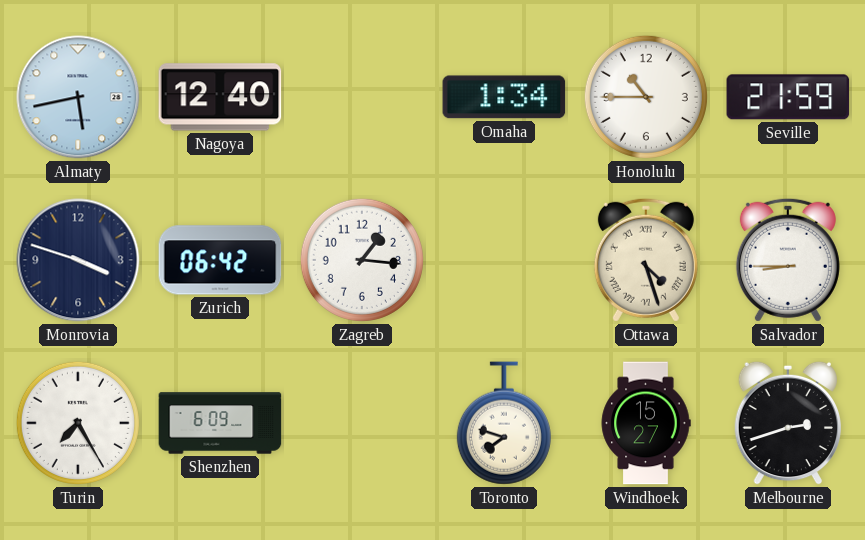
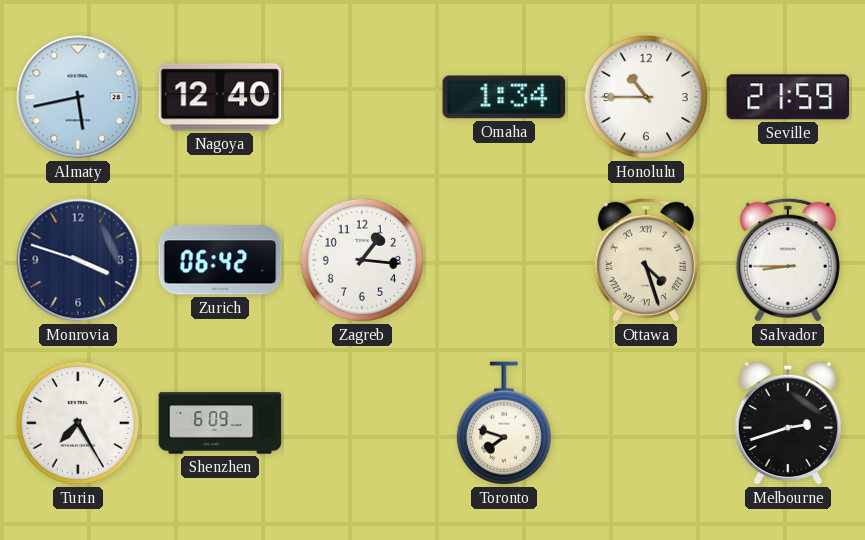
Windhoek: 15:27 -> none (646, 423)
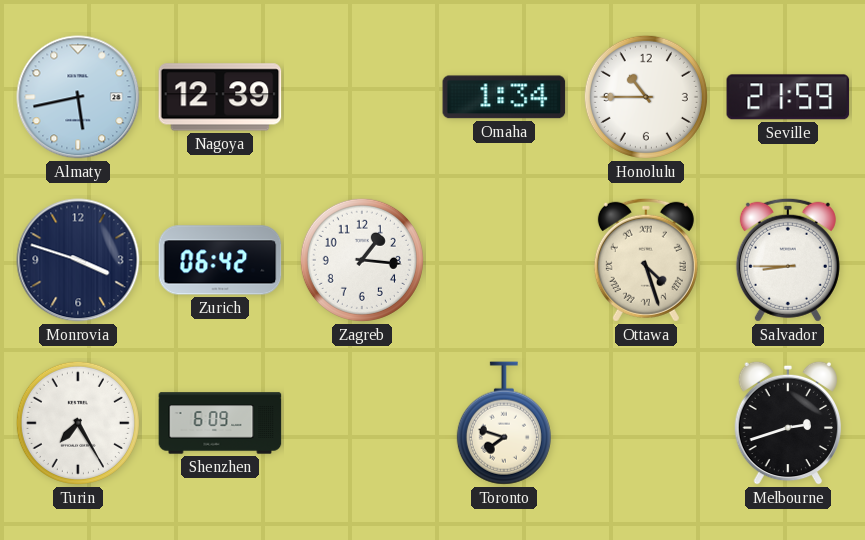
Nagoya: 12:40 -> 12:39 (220, 97)
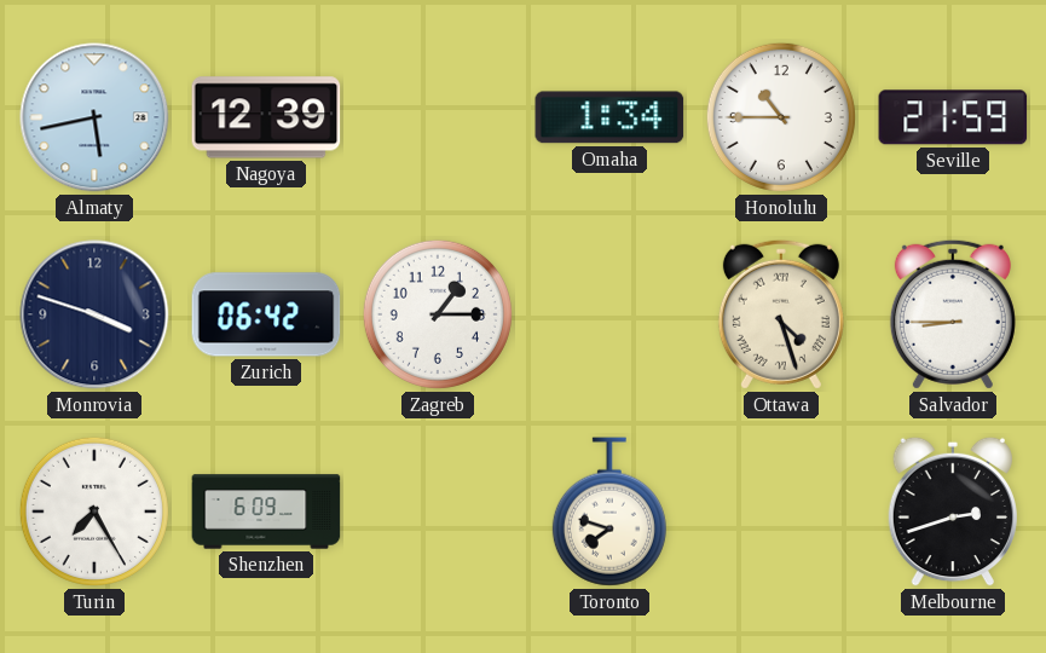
Zagreb: 1:16 -> 1:15 (438, 314)
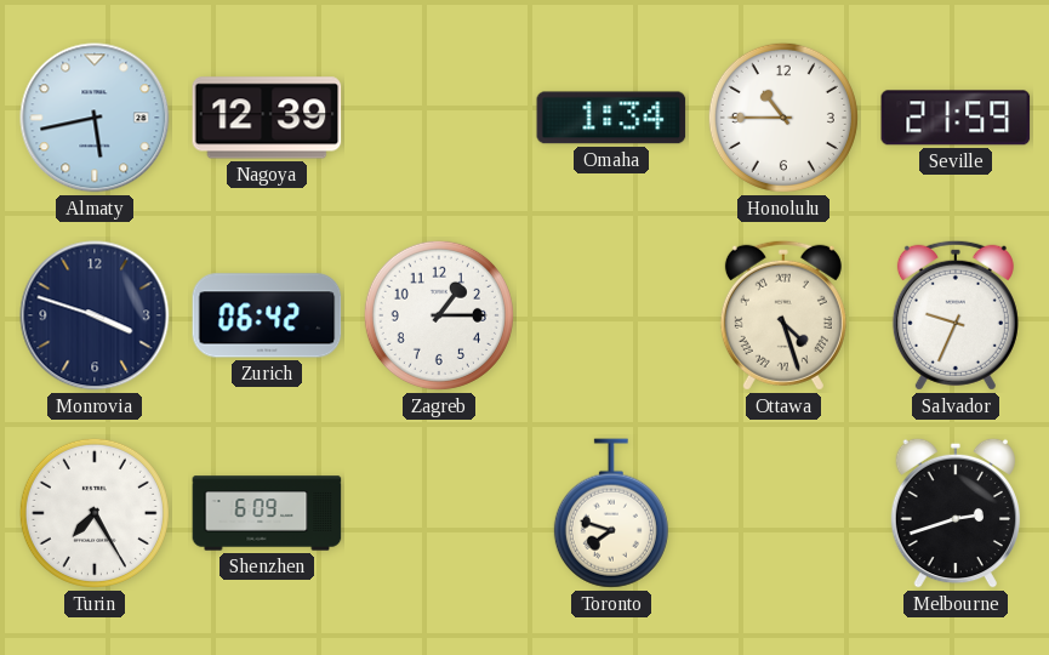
Salvador: 8:45 -> 9:34 (956, 315)
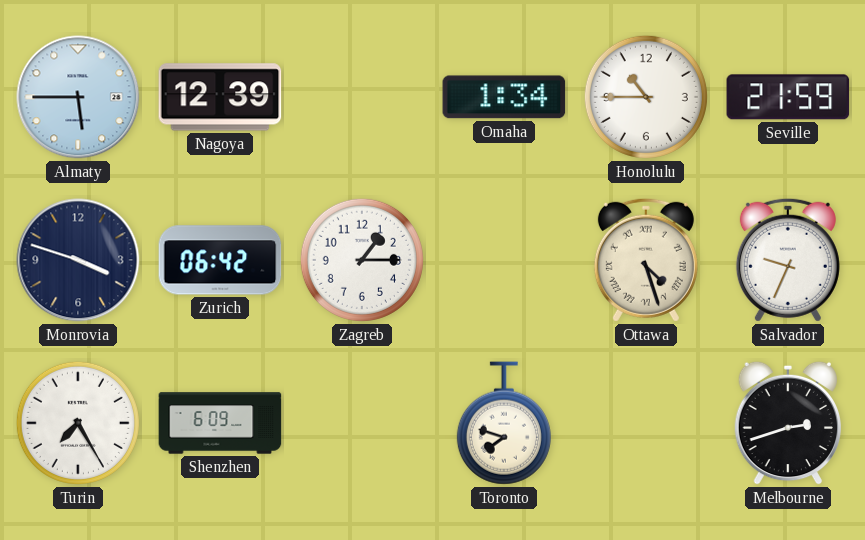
Almaty: 5:43 -> 5:45 (78, 97)
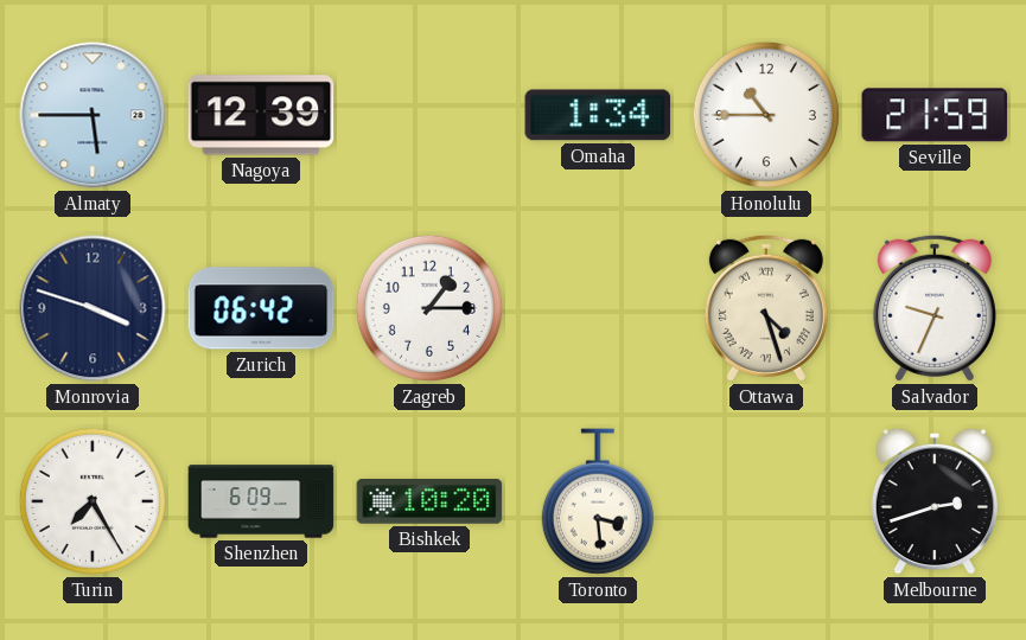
Bishkek: none -> 10:20 (429, 503)
Toronto: 7:48 -> 3:29 (598, 501)
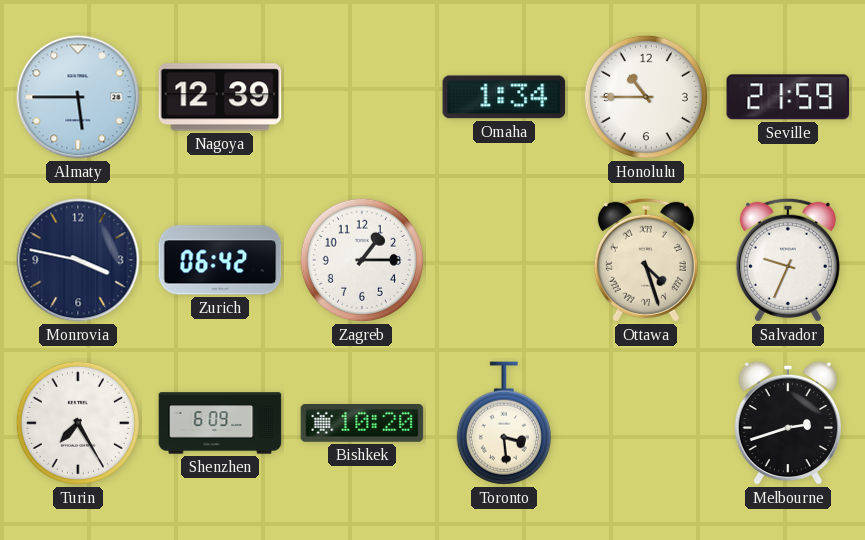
Monrovia: 3:48 -> 3:47 (78, 260)
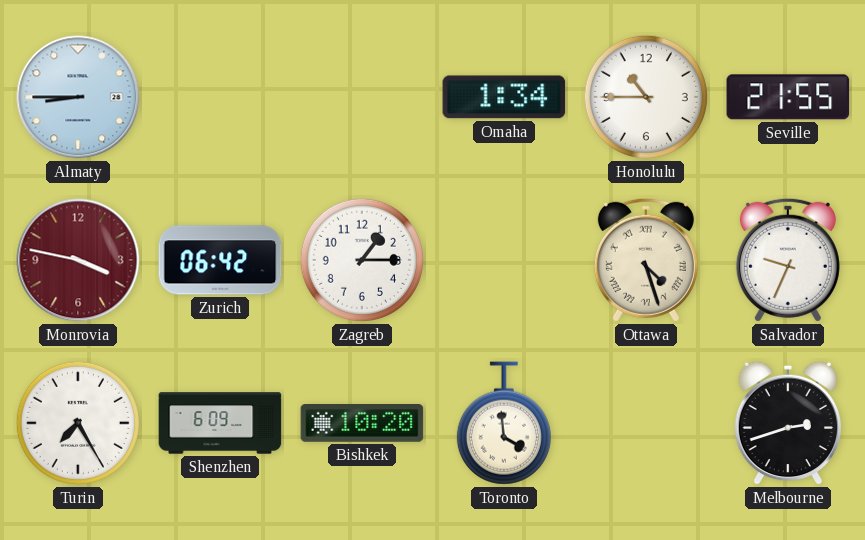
Almaty: 5:45 -> 8:45 (78, 97)
Nagoya: 12:39 -> none (220, 97)
Seville: 21:59 -> 21:55 (788, 97)
Monrovia dial: navy -> burgundy (78, 260)
Toronto: 3:29 -> 3:59 (504, 423)
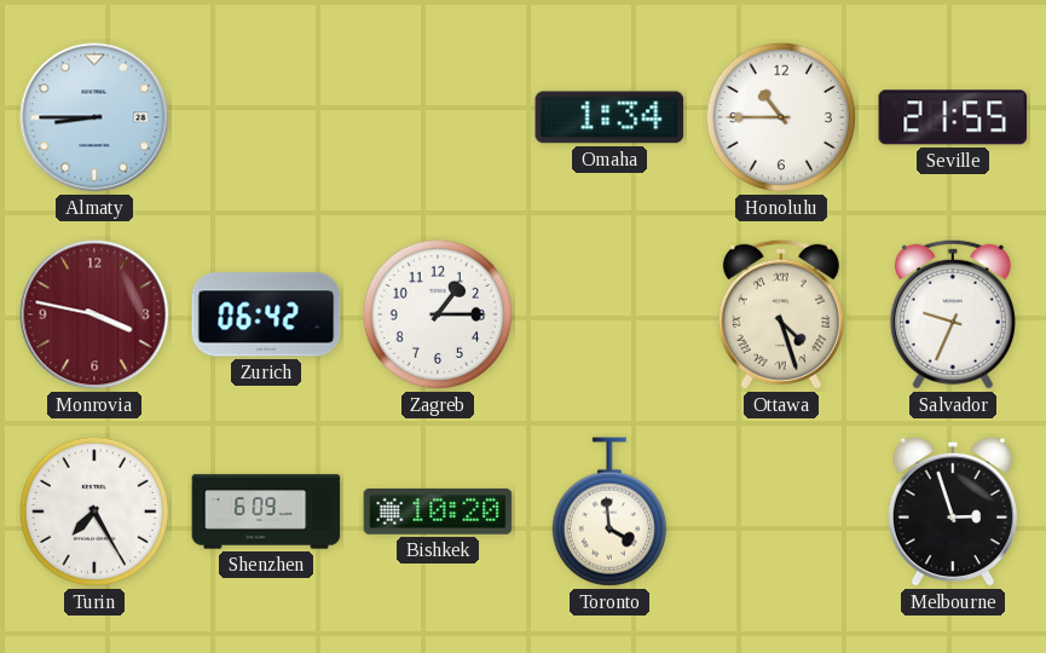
Melbourne: 2:42 -> 2:57 (952, 512)
